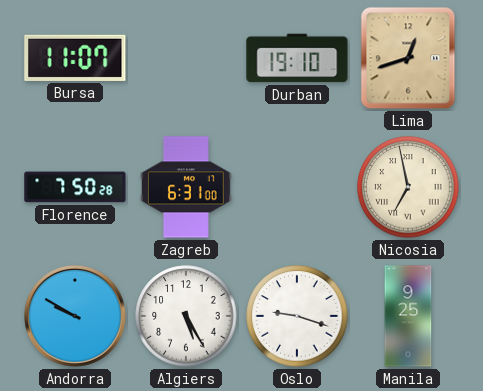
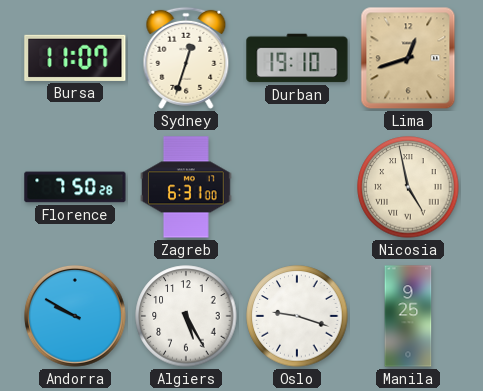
Sydney: none -> 12:33 (186, 58)
Nicosia: 6:58 -> 4:58 (408, 187)
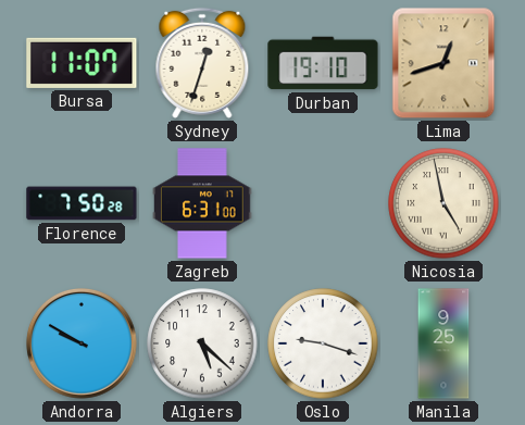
Algiers: 5:25 -> 5:22 (202, 343)
